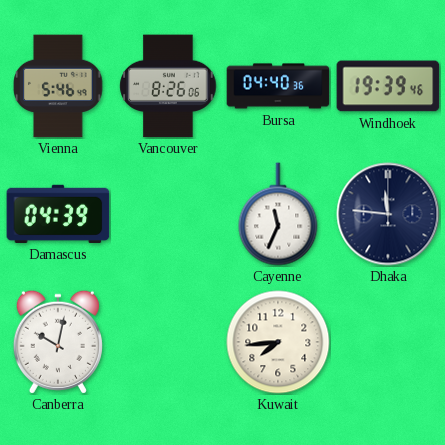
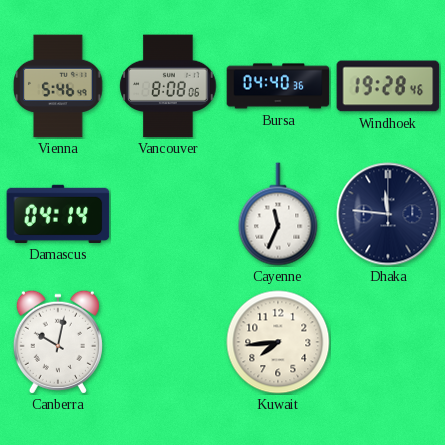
Vancouver: 8:26 -> 8:08 (168, 86)
Windhoek: 19:39 -> 19:28 (388, 86)
Damascus: 04:39 -> 04:14 (58, 214)
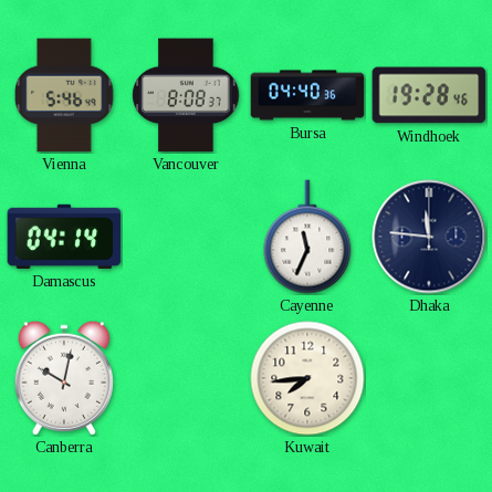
Vancouver: 8:08:06 -> 8:08:37 (186, 95)
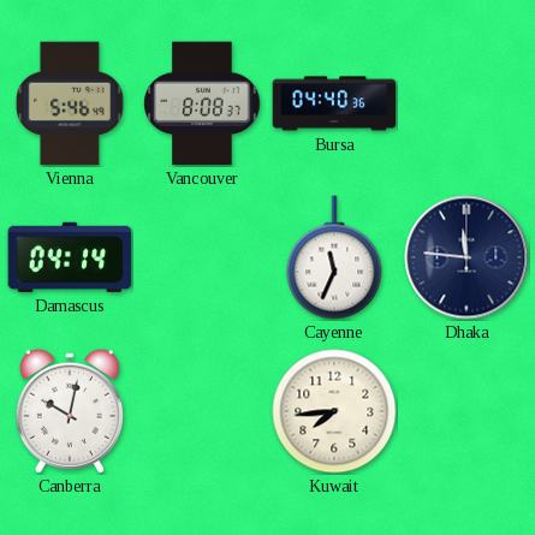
Windhoek: 19:28 -> none (429, 95)
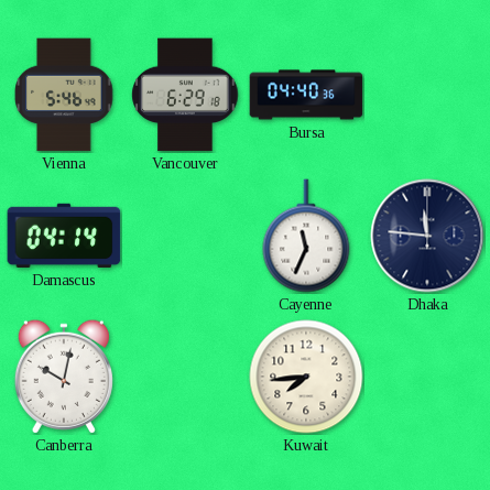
Vancouver: 8:08 -> 6:29 (185, 95)
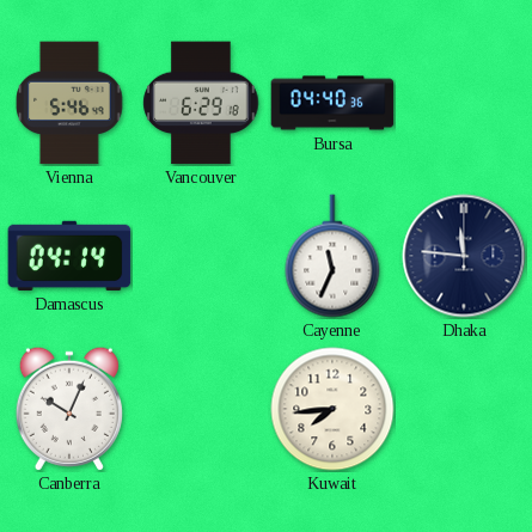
Canberra: 10:02 -> 10:04 (69, 409)
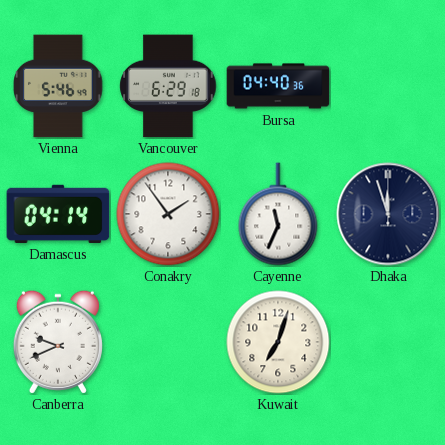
Conakry: none -> 1:54 (168, 214)
Dhaka: 11:46 -> 11:57 (388, 214)
Canberra: 10:04 -> 9:41 (58, 342)
Kuwait: 7:44 -> 7:03 (278, 342)
